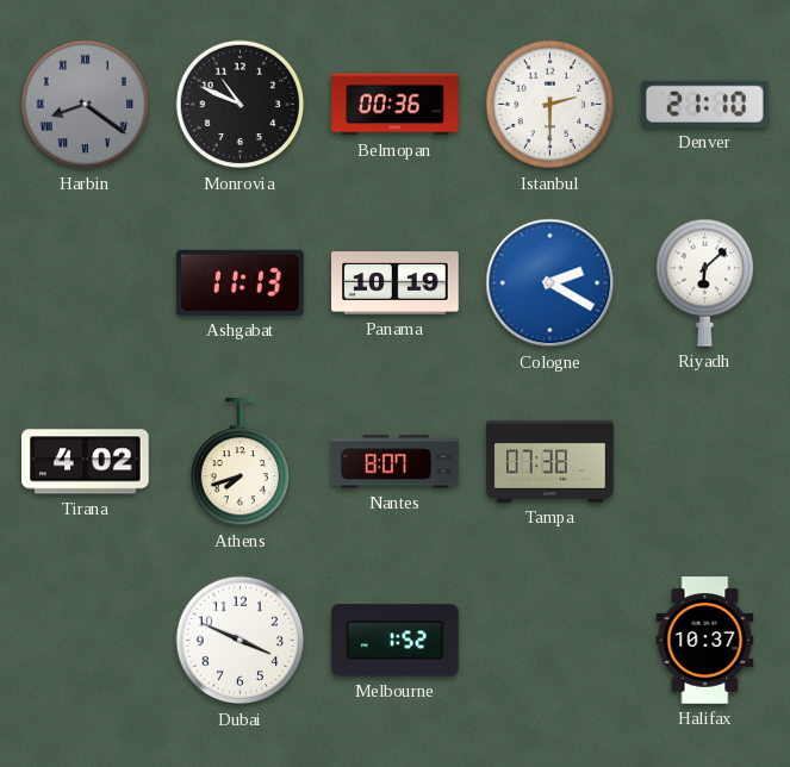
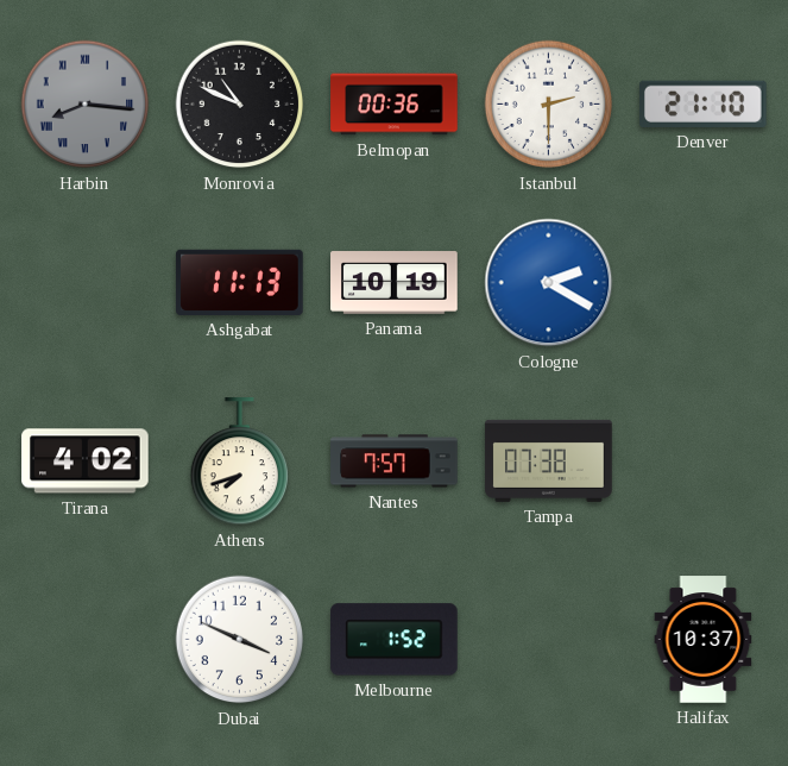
Harbin: 8:21 -> 8:16 (86, 105)
Riyadh: 6:08 -> none (704, 282)
Nantes: 8:07 -> 7:57 (395, 462)
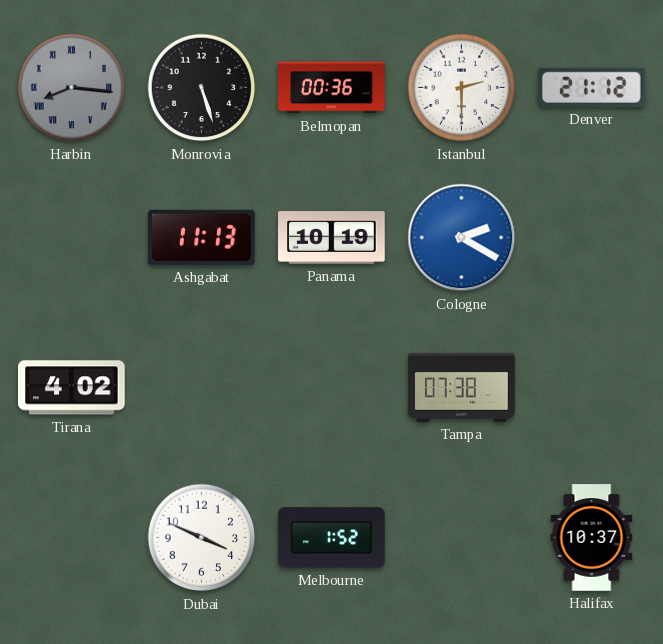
Monrovia: 10:49 -> 5:27 (202, 88)
Denver: 21:10 -> 21:12 (592, 87)
Athens: 7:42 -> none (239, 462)
Nantes: 7:57 -> none (395, 462)
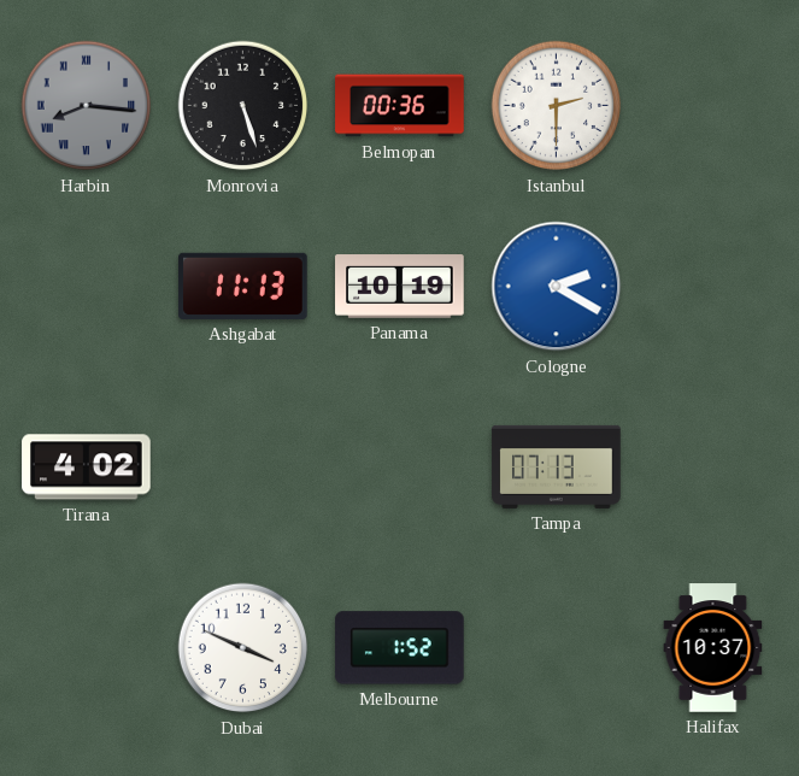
Denver: 21:12 -> none (592, 87)
Tampa: 07:38 -> 07:13 (557, 466)
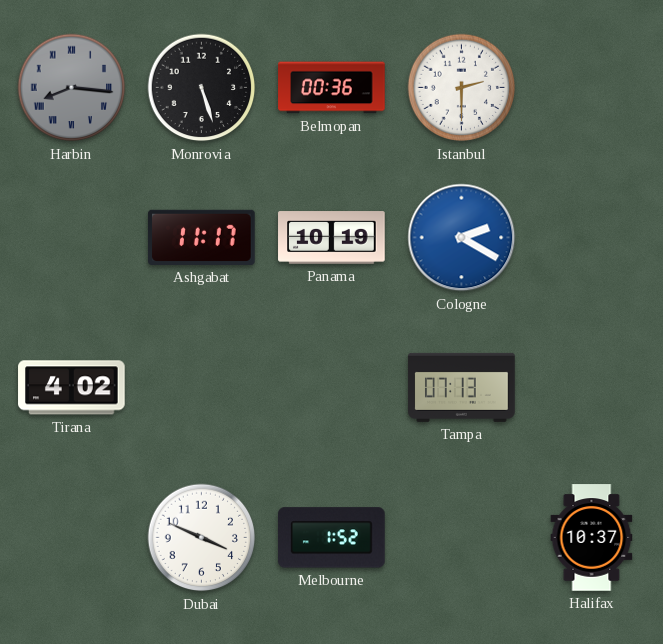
Ashgabat: 11:13 -> 11:17 (202, 237)
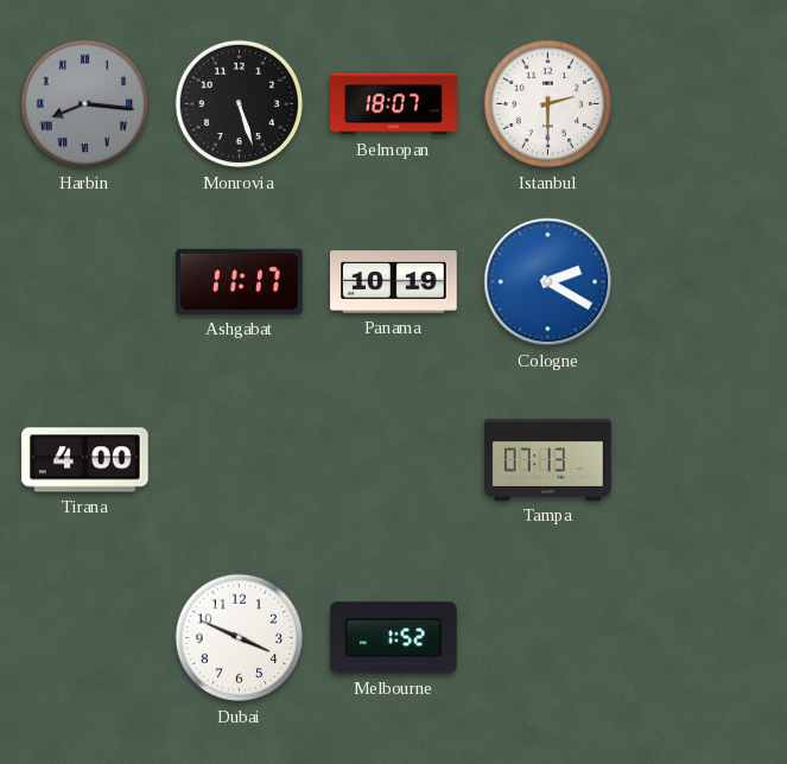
Belmopan: 00:36 -> 18:07 (394, 104)
Tirana: 4:02 -> 4:00 (85, 460)
Halifax: 10:37 -> none (592, 538)
